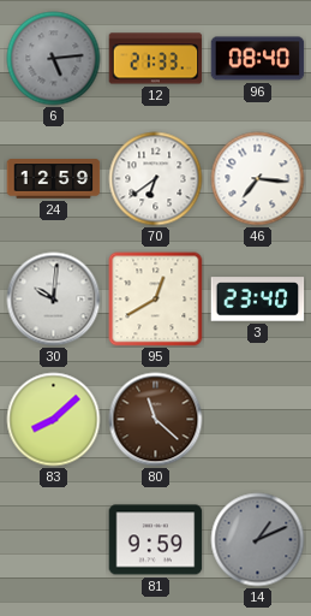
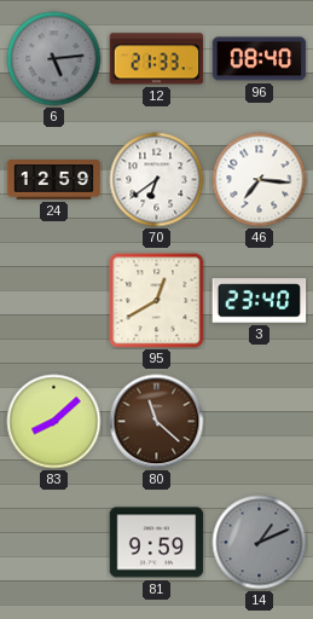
30: 10:01 -> none (54, 300)
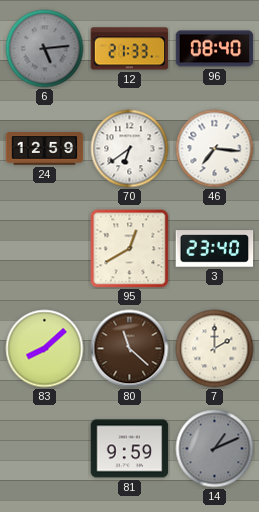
7: none -> 2:00 (215, 349)
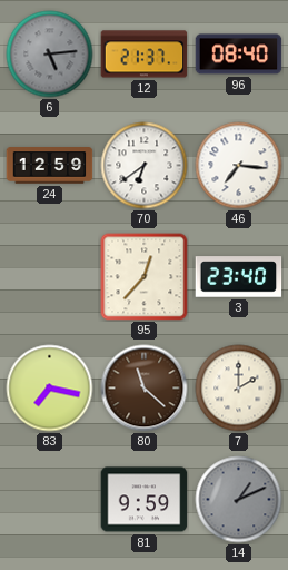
12: 21:33 -> 21:37 (145, 55)
95: 12:40 -> 12:37 (145, 277)
83: 8:08 -> 7:17 (50, 389)
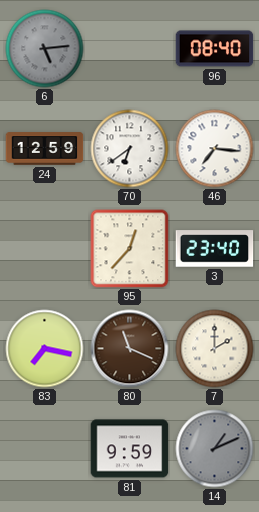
12: 21:37 -> none (145, 55)
80: 11:22 -> 11:19 (130, 349)
